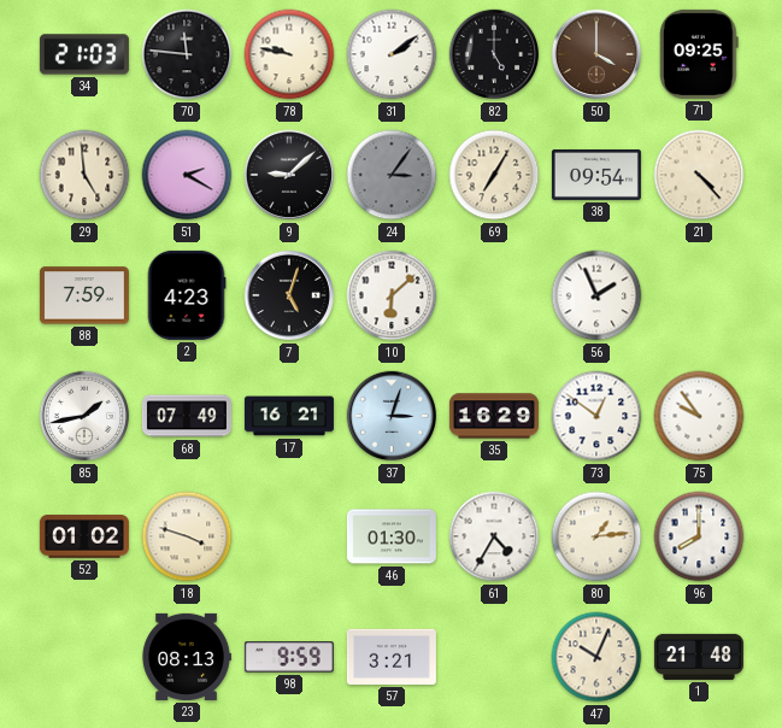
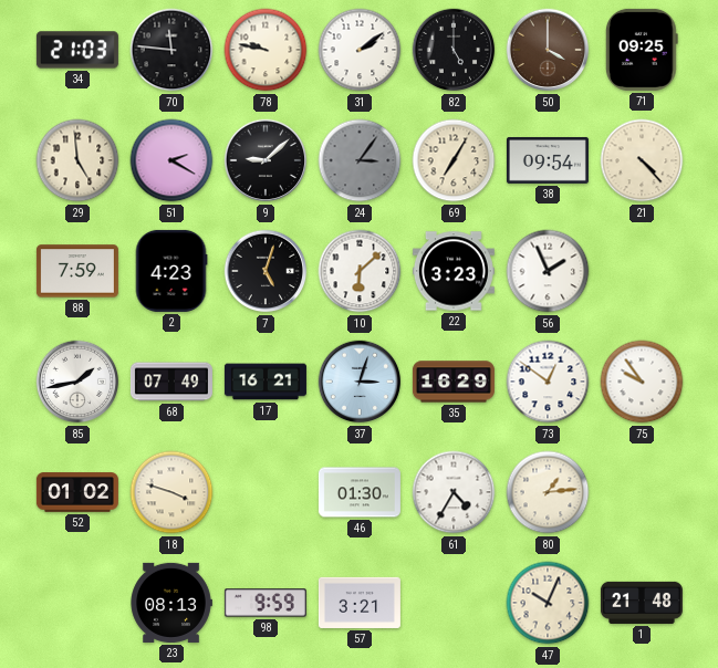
22: none -> 3:23 (454, 271)
96: 8:00 -> none (699, 536)
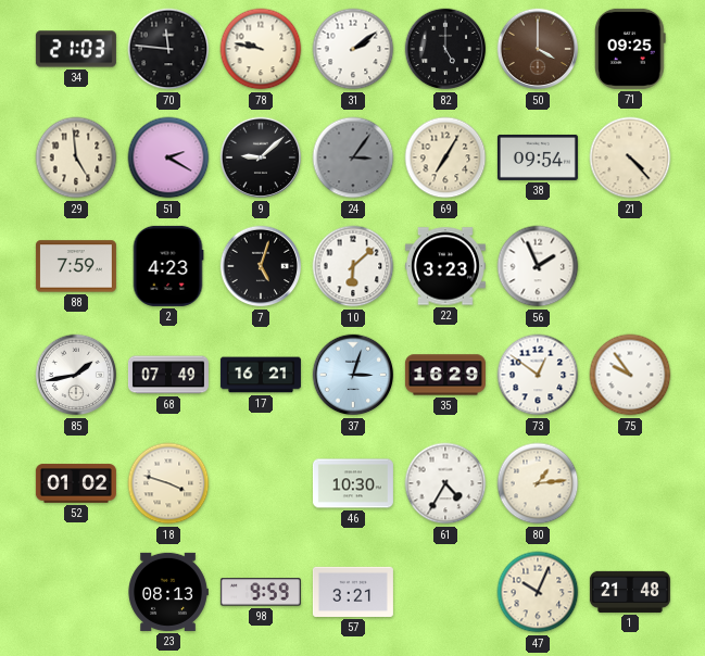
46: 01:30 -> 10:30 (353, 483)
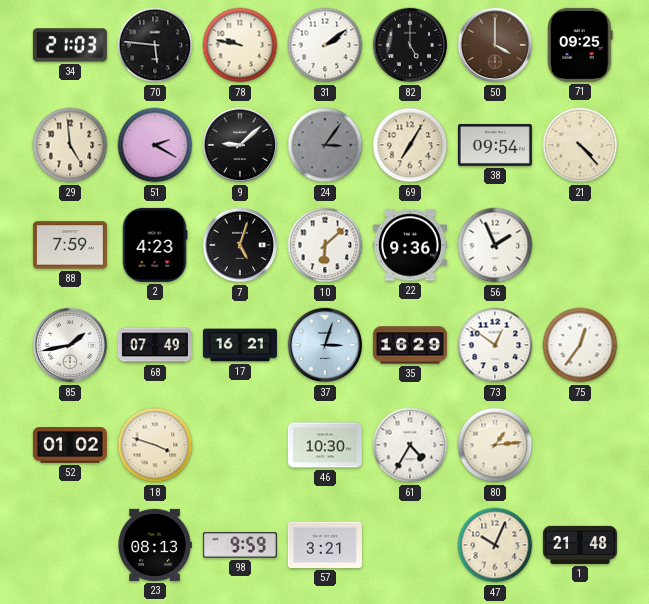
70: 11:46 -> 5:46 (155, 45)
22: 3:23 -> 9:36 (410, 245)
75: 9:54 -> 12:36 (580, 345)
